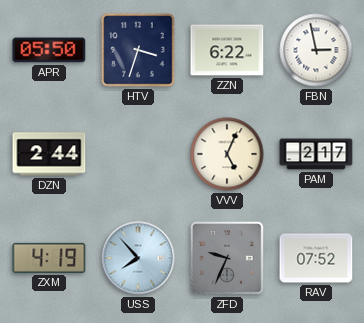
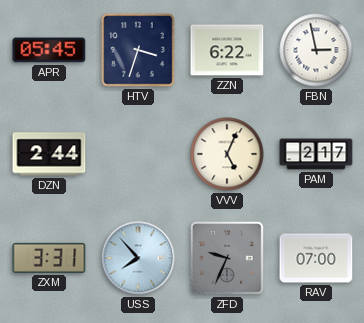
APR: 05:50 -> 05:45 (49, 50)
ZXM: 4:19 -> 3:31 (49, 258)
RAV: 07:52 -> 07:00 (316, 258)
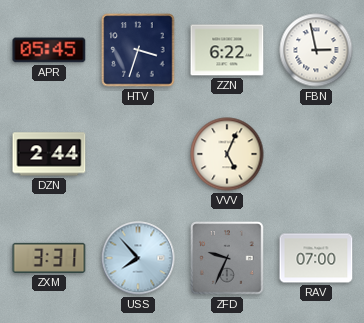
PAM: 2:17 -> none (316, 154)
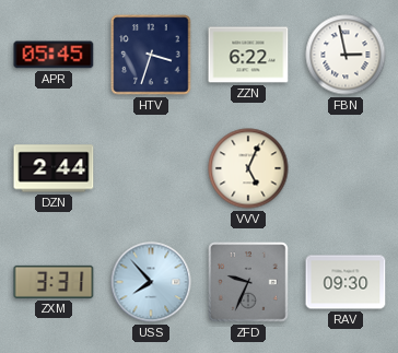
RAV: 07:00 -> 09:30 (346, 282)
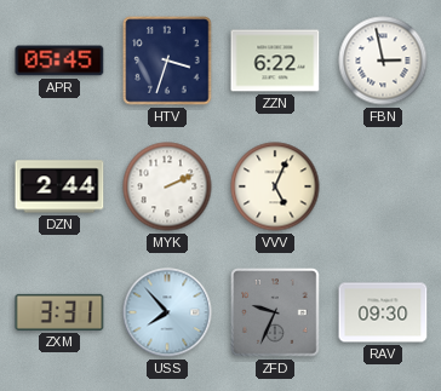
MYK: none -> 2:11 (167, 186)
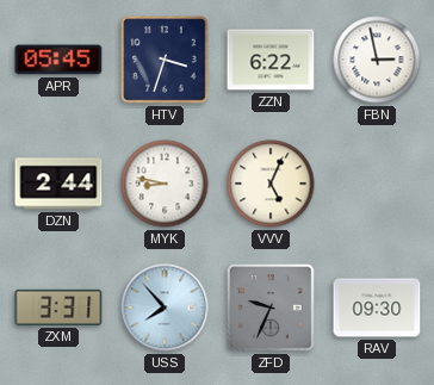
MYK: 2:11 -> 8:47 (165, 184)
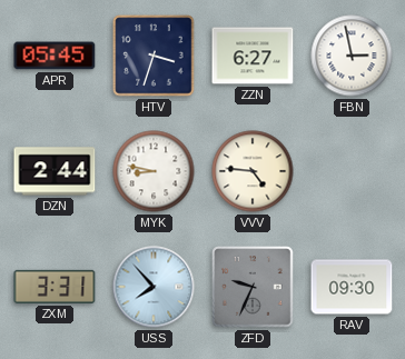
ZZN: 6:22 -> 6:27 (253, 56)
VVV: 5:04 -> 4:46 (253, 171)
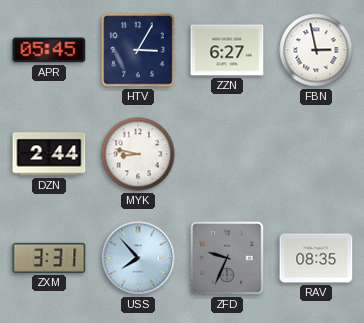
HTV: 3:33 -> 3:05 (138, 50)
VVV: 4:46 -> none (253, 171)
RAV: 09:30 -> 08:35 (316, 258)
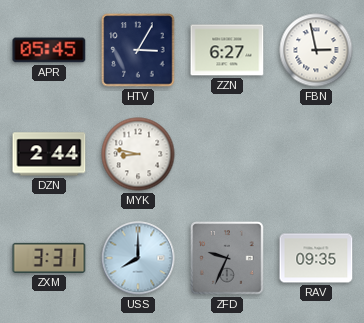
USS: 7:53 -> 8:00 (138, 258)
RAV: 08:35 -> 09:35 (316, 258)
